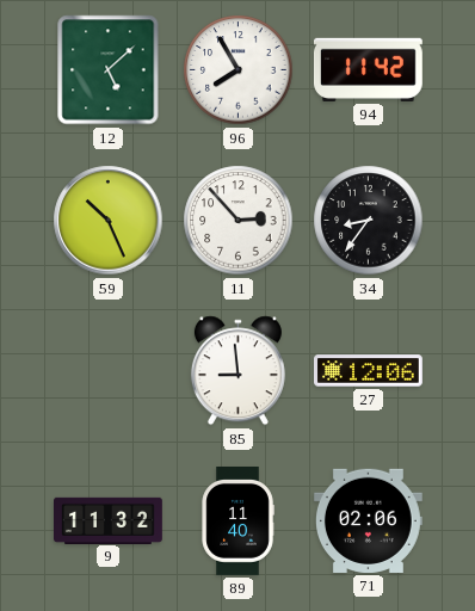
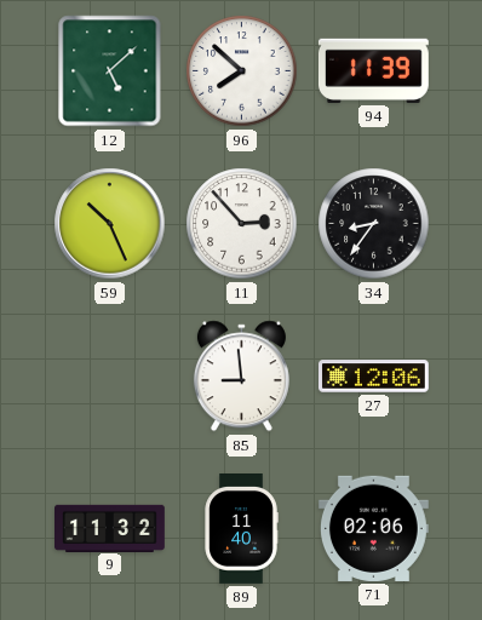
96: 7:55 -> 7:52 (242, 71)
94: 11:42 -> 11:39 (373, 70)
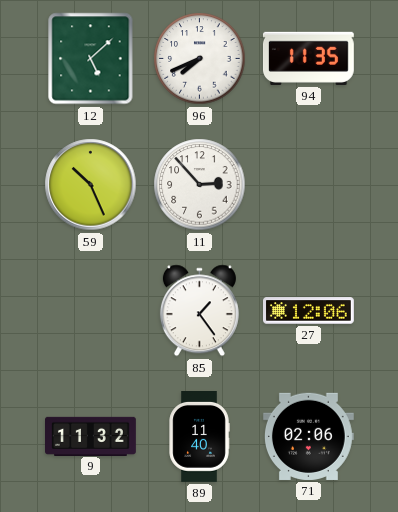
96: 7:52 -> 7:41 (200, 59)
94: 11:39 -> 11:35 (308, 58)
34: 8:36 -> none (374, 224)
85: 8:59 -> 1:24 (199, 311)
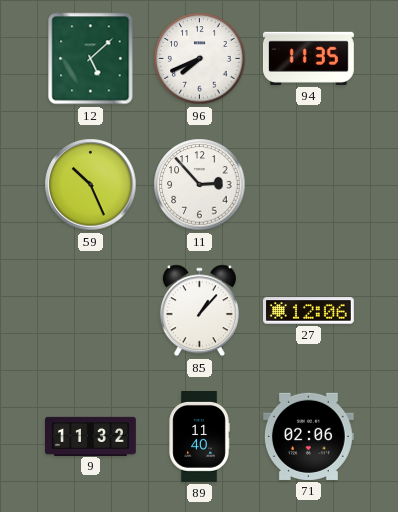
85: 1:24 -> 1:07 (199, 311)
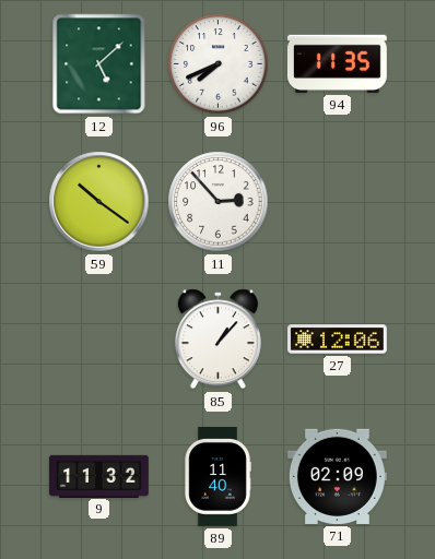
59: 10:26 -> 10:21 (99, 202)
71: 02:06 -> 02:09 (337, 476)
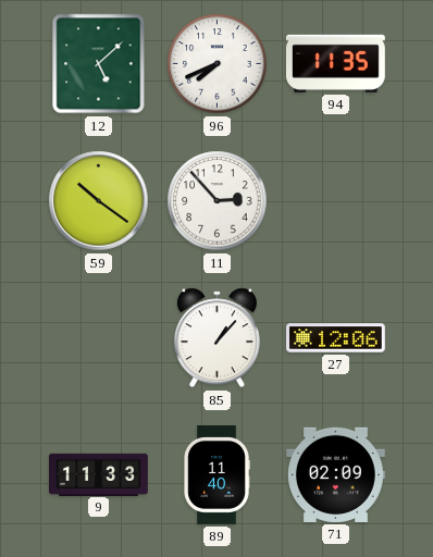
9: 11:32 -> 11:33 (99, 474)
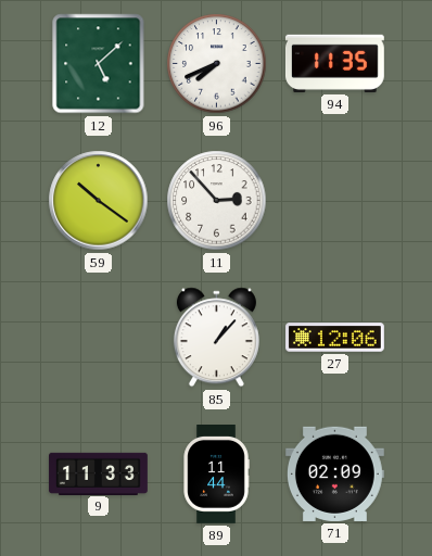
89: 11:40 -> 11:44 (216, 475)
